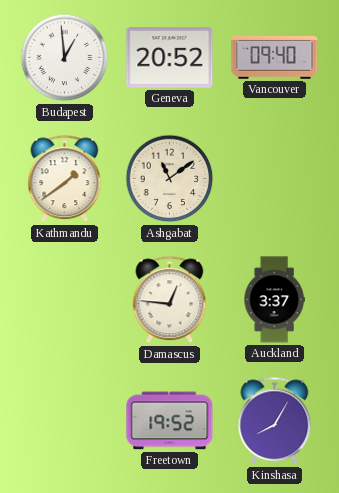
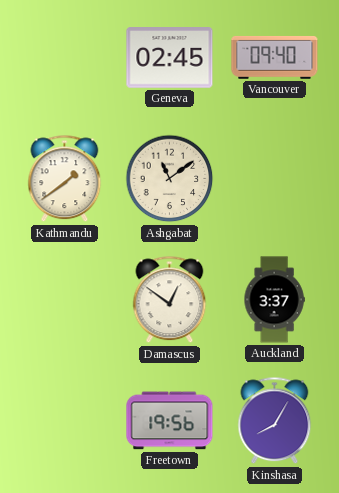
Budapest: 12:59 -> none (65, 58)
Geneva: 20:52 -> 02:45 (170, 58)
Damascus: 12:46 -> 12:51 (170, 300)
Freetown: 19:52 -> 19:56 (170, 421)
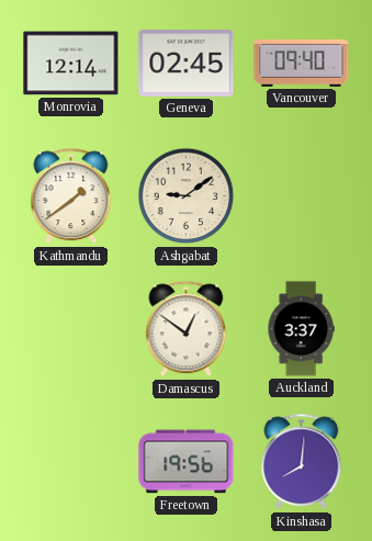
Monrovia: none -> 12:14 (71, 64)
Ashgabat: 11:09 -> 9:09 (187, 196)
Kinshasa: 8:05 -> 8:01 (302, 462)
